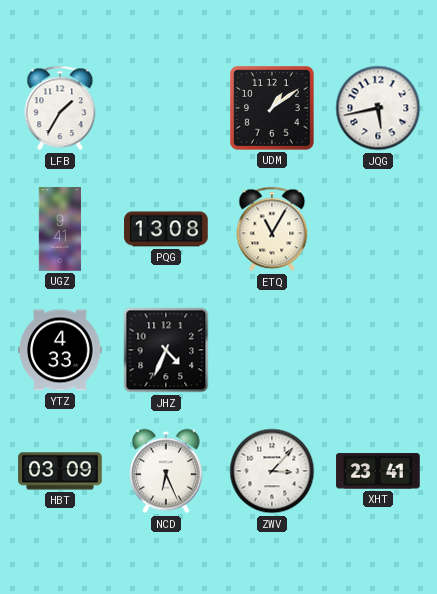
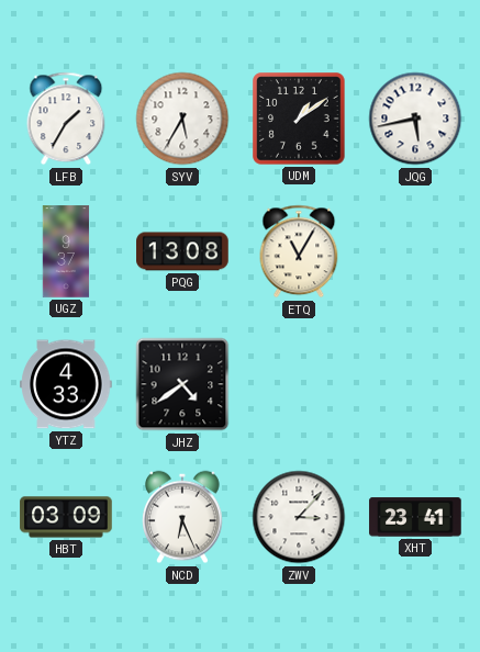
SYV: none -> 5:35 (182, 119)
UGZ: 9:41 -> 9:37 (66, 251)
JHZ: 4:34 -> 4:39 (182, 384)
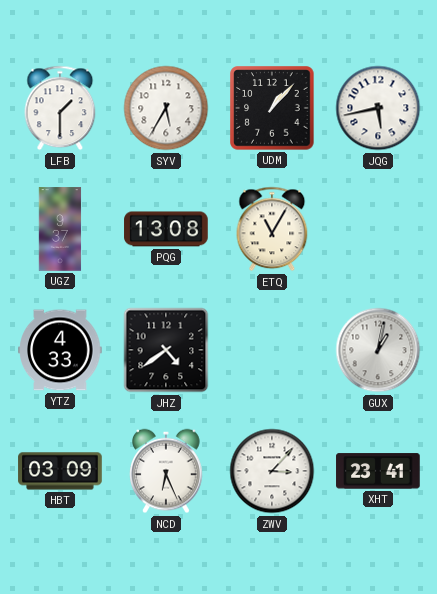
LFB: 1:35 -> 1:30 (60, 108)
UDM: 1:09 -> 1:07 (272, 108)
GUX: none -> 1:02 (378, 350)
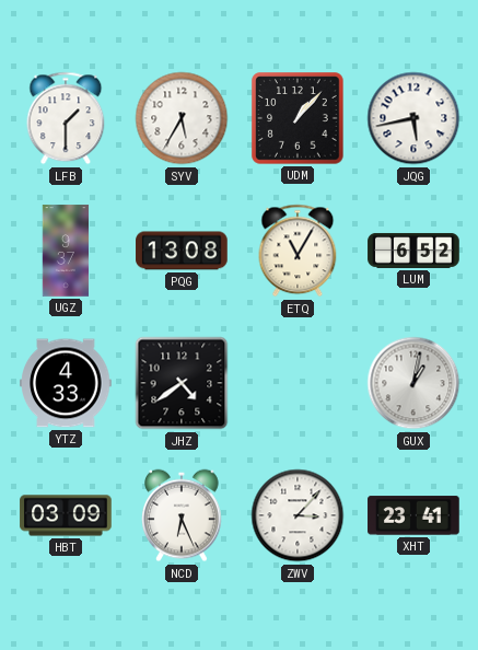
LUM: none -> 6:52 (413, 251)
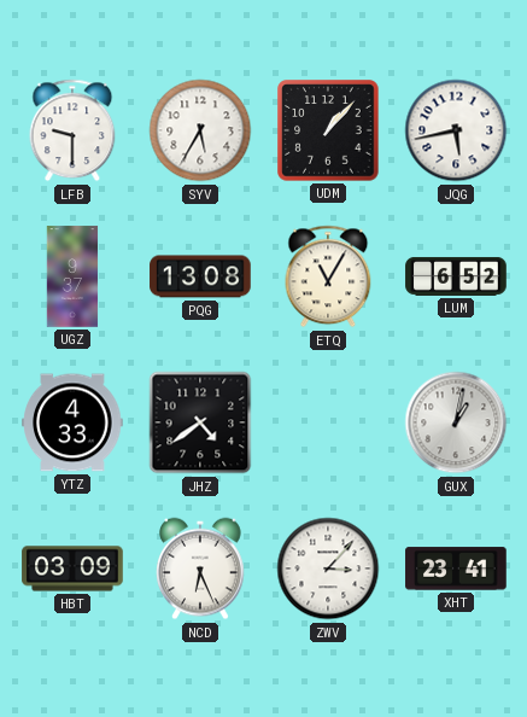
LFB: 1:30 -> 9:30 (72, 130)
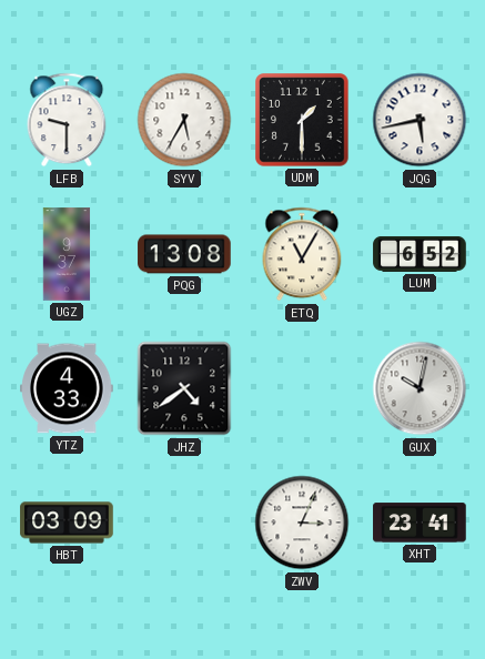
UDM: 1:07 -> 1:30 (302, 120)
GUX: 1:02 -> 10:02 (420, 388)
NCD: 6:26 -> none (200, 569)
ZWV: 3:07 -> 3:04 (302, 523)
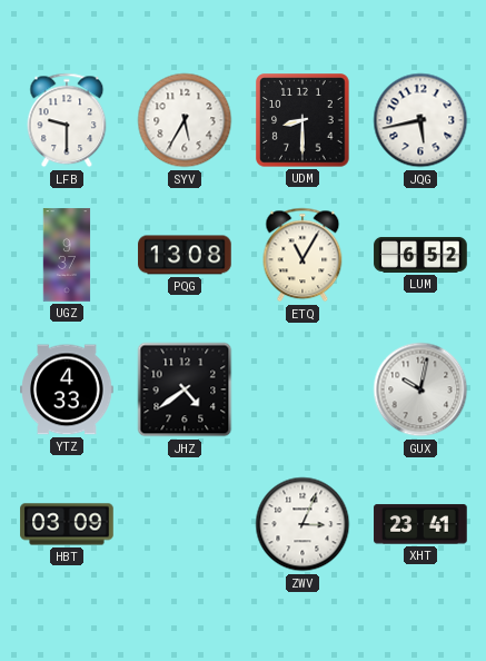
UDM: 1:30 -> 8:30 (302, 120)
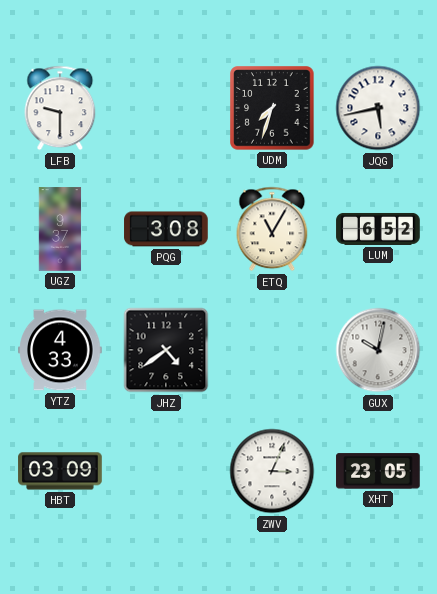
SYV: 5:35 -> none (185, 120)
UDM: 8:30 -> 7:33 (272, 108)
PQG: 13:08 -> 3:08 (166, 229)
XHT: 23:41 -> 23:05 (378, 471)
